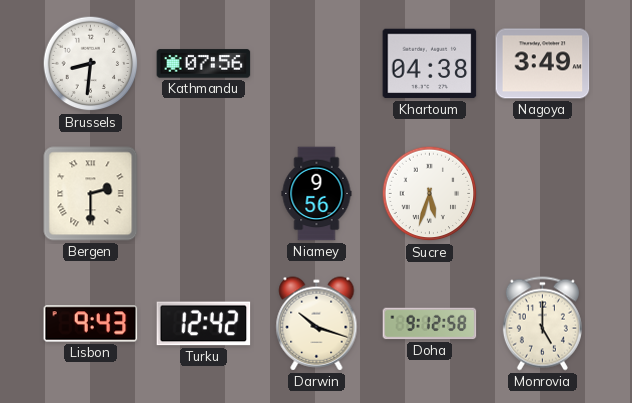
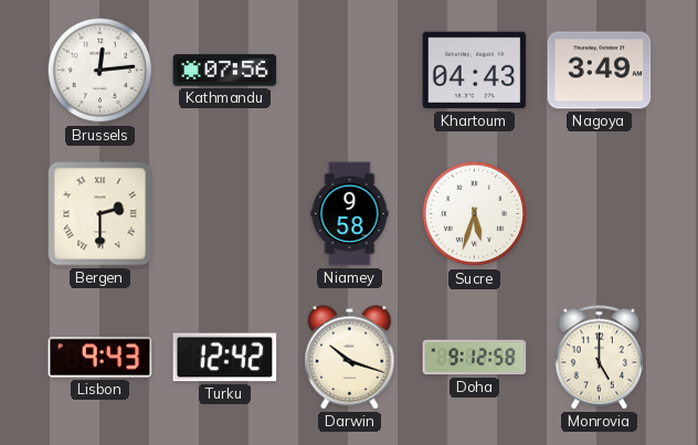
Brussels: 8:31 -> 12:14 (101, 71)
Khartoum: 04:38 -> 04:43 (475, 71)
Niamey: 9:56 -> 9:58 (350, 214)
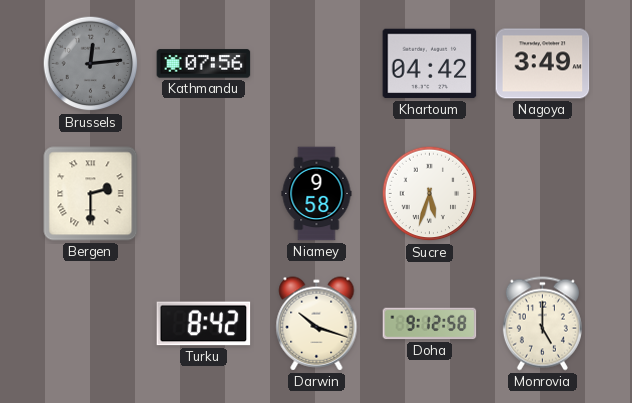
Brussels dial: white -> grey (91, 64)
Khartoum: 04:43 -> 04:42 (430, 64)
Lisbon: 9:43 -> none (101, 358)
Turku: 12:42 -> 8:42 (204, 324)
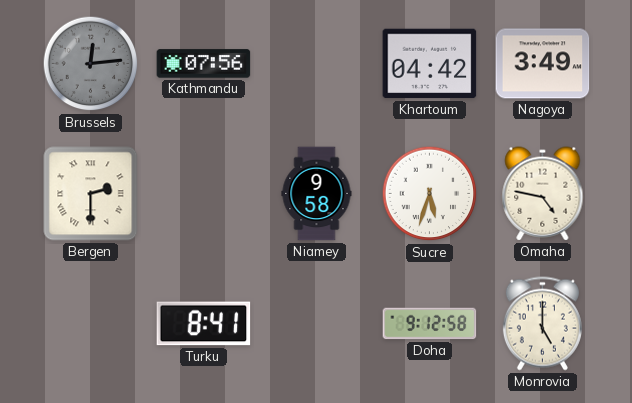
Omaha: none -> 4:47 (543, 194)
Turku: 8:42 -> 8:41 (204, 324)
Darwin: 10:18 -> none (317, 324)
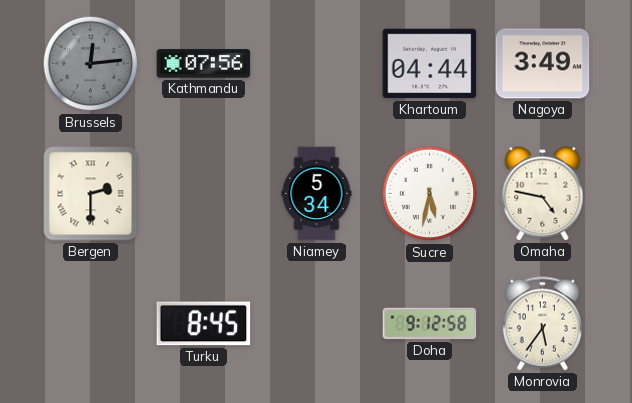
Khartoum: 04:42 -> 04:44 (430, 64)
Niamey: 9:58 -> 5:34 (317, 194)
Sucre: 5:33 -> 5:32 (430, 194)
Turku: 8:41 -> 8:45 (204, 324)
Monrovia: 5:00 -> 5:36 (542, 324)
